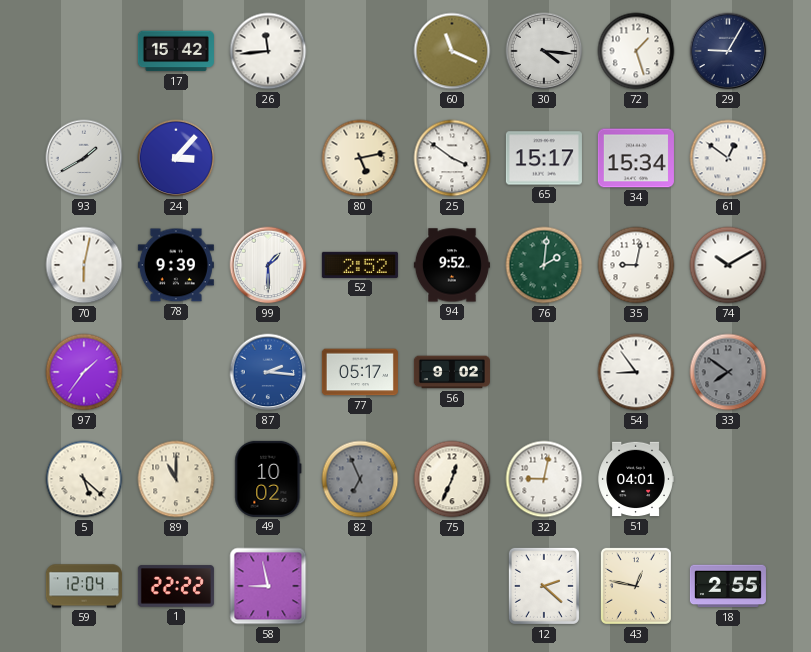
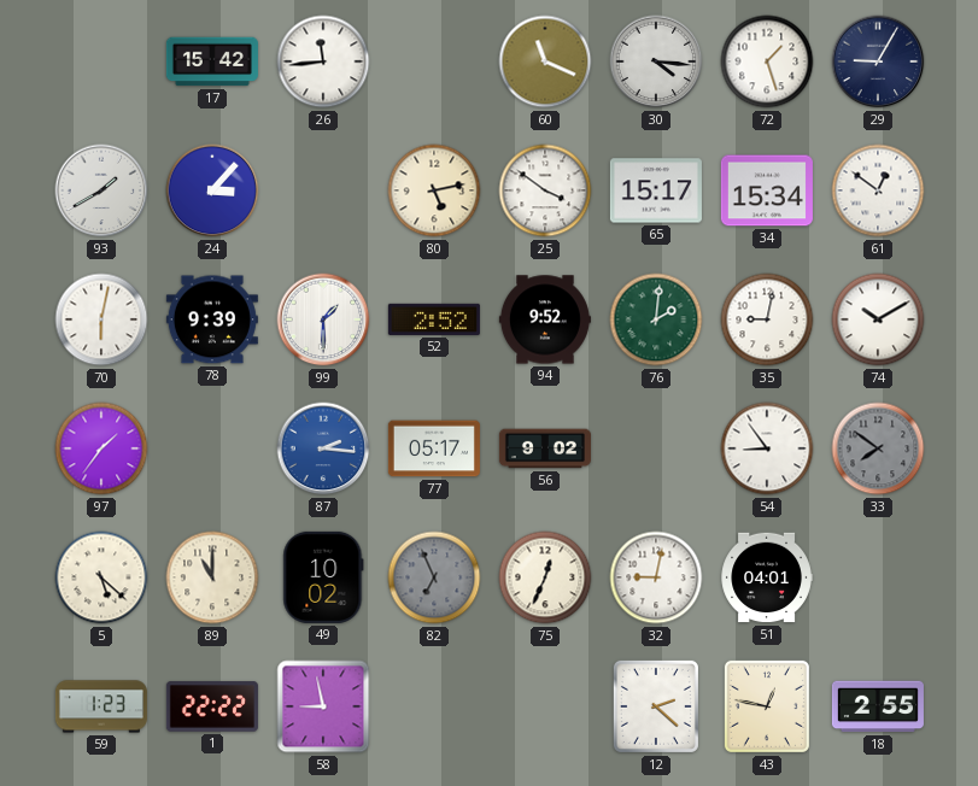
59: 12:04 -> 1:23 (101, 706)
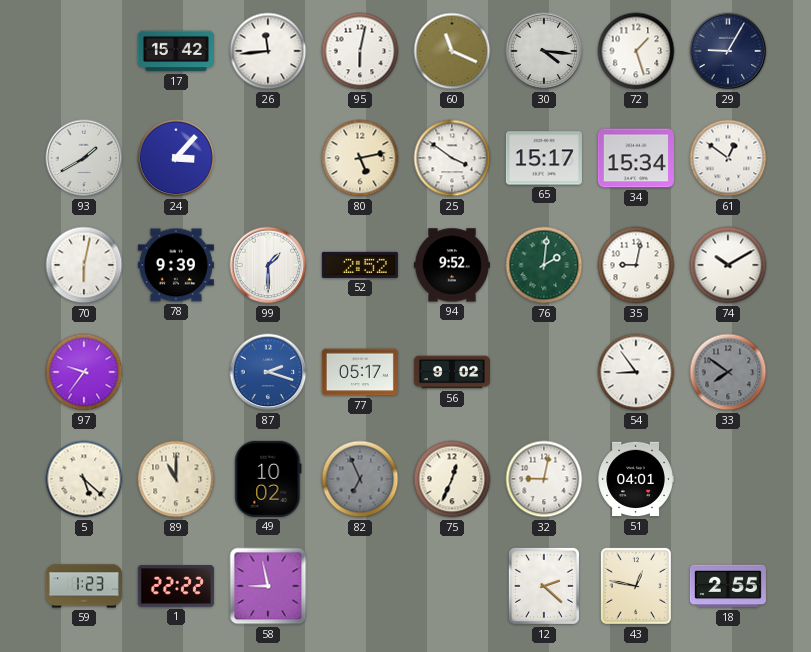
95: none -> 6:02 (360, 51)
97: 1:36 -> 9:36 (84, 372)
87: 2:16 -> 2:18 (268, 372)
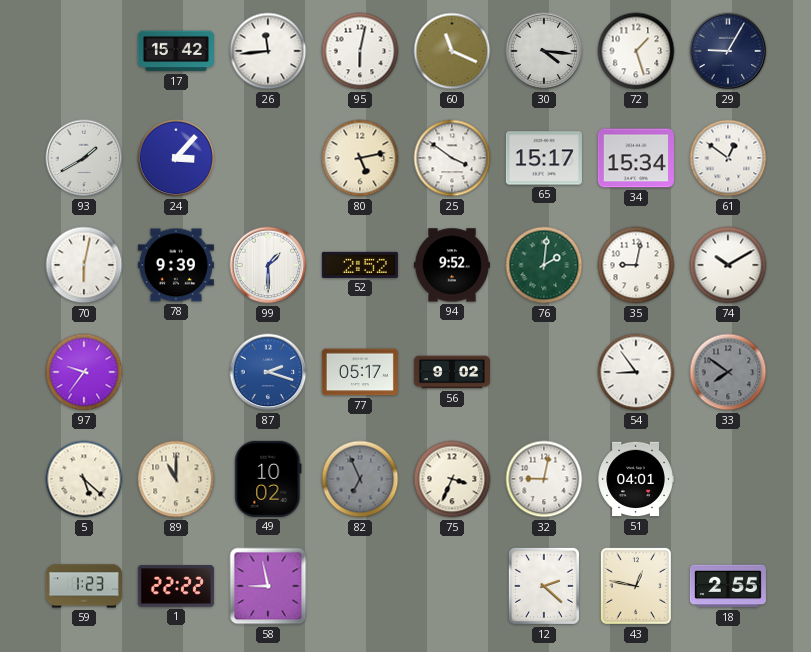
75: 12:34 -> 3:34 (452, 479)
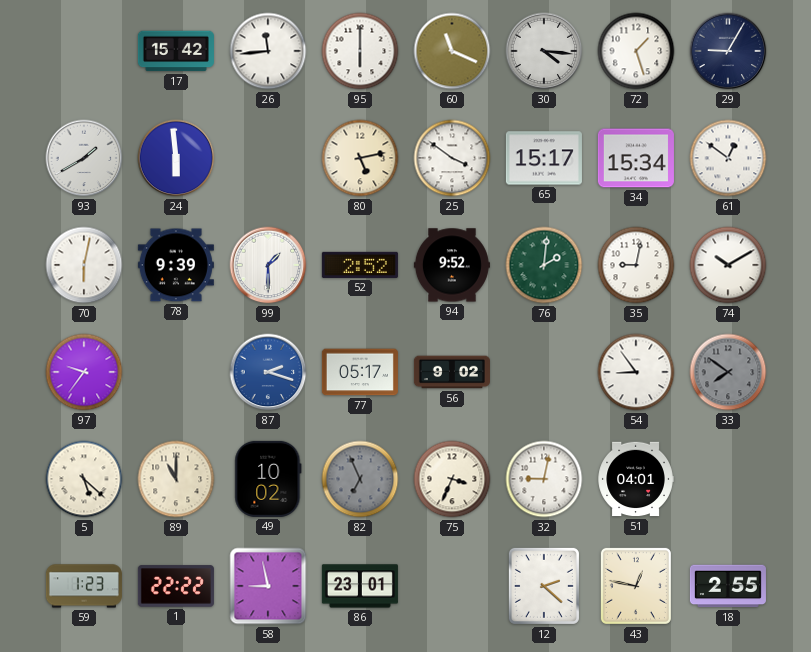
95: 6:02 -> 6:00 (360, 51)
24: 3:07 -> 5:59 (176, 158)
86: none -> 23:01 (360, 586)
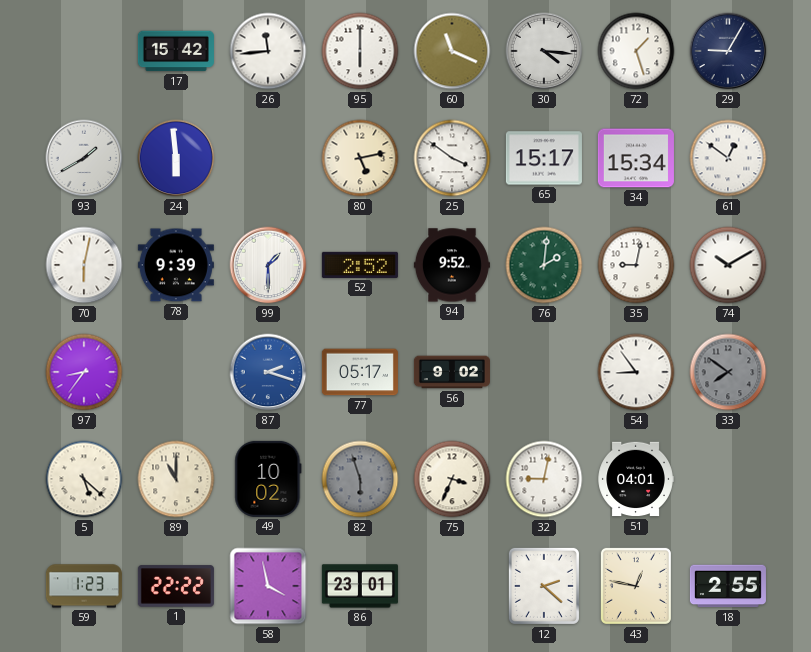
97: 9:36 -> 8:36 (84, 372)
82: 6:56 -> 5:57 (360, 479)
58: 8:58 -> 3:58 (268, 586)
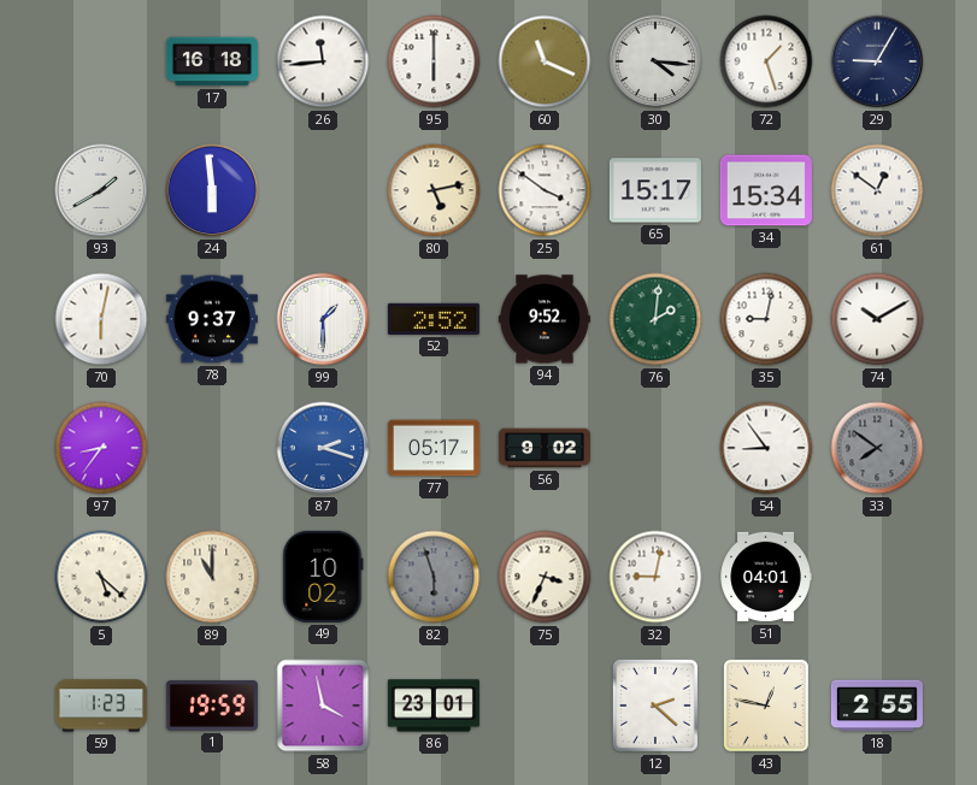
17: 15:42 -> 16:18 (212, 61)
78: 9:39 -> 9:37 (212, 319)
1: 22:22 -> 19:59 (212, 706)
